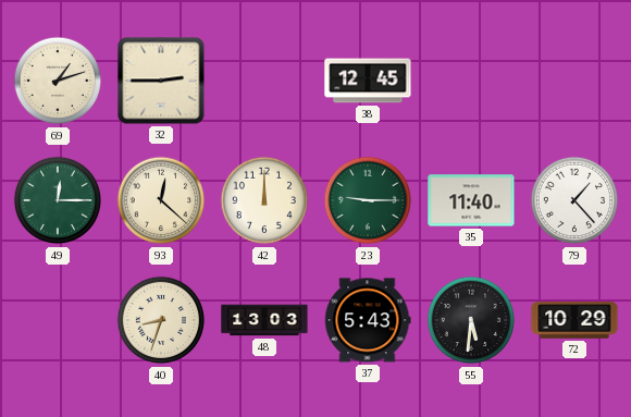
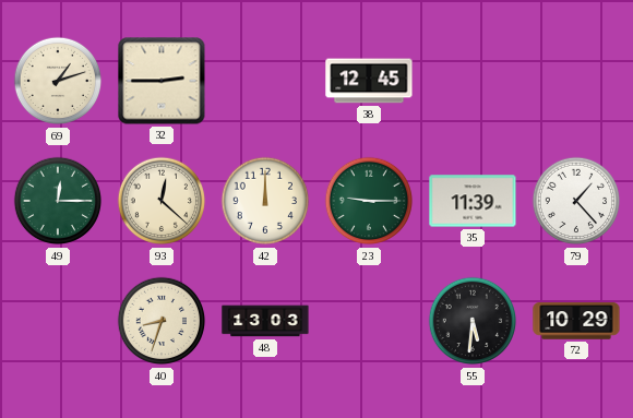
35: 11:40 -> 11:39 (473, 201)
37: 5:43 -> none (368, 320)
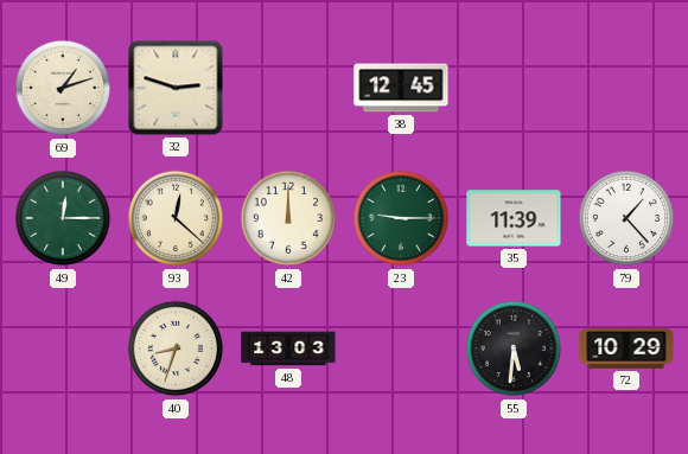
32: 2:45 -> 2:48 (176, 88)
